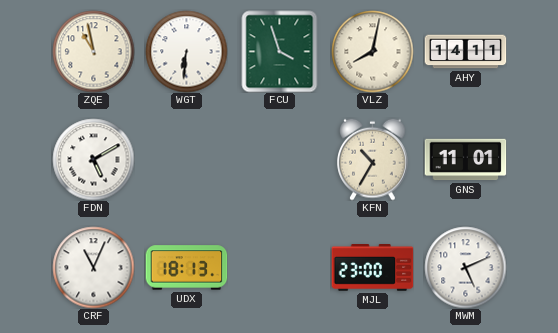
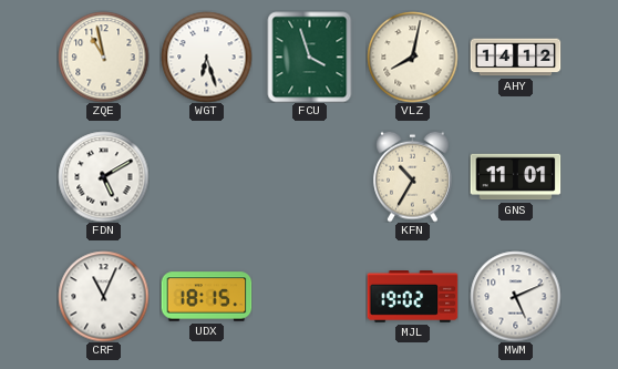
WGT: 6:31 -> 6:27 (206, 57)
AHY: 14:11 -> 14:12 (515, 58)
UDX: 18:13 -> 18:15 (206, 297)
MJL: 23:00 -> 19:02 (412, 297)
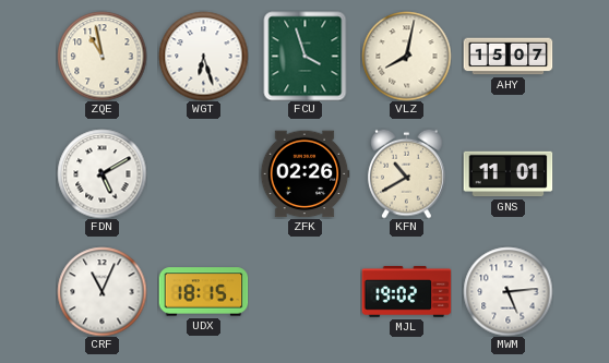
AHY: 14:12 -> 15:07 (507, 57)
ZFK: none -> 02:26 (304, 174)
KFN: 10:35 -> 10:40 (407, 173)
MWM: 5:11 -> 5:14 (507, 291)
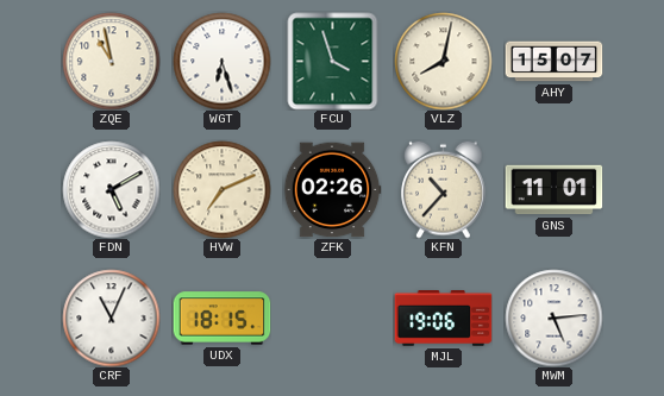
HVW: none -> 7:11 (221, 189)
KFN: 10:40 -> 10:37 (444, 189)
MJL: 19:02 -> 19:06 (443, 319)
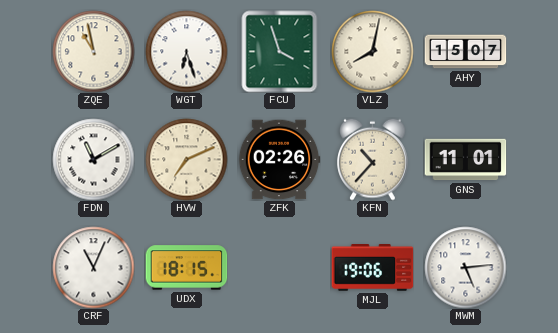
FDN: 5:10 -> 11:10 (93, 159)
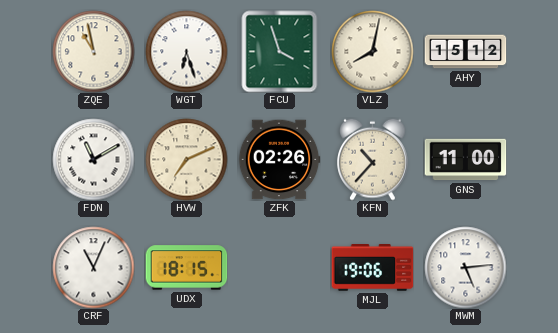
AHY: 15:07 -> 15:12 (465, 52)
GNS: 11:01 -> 11:00 (465, 160)
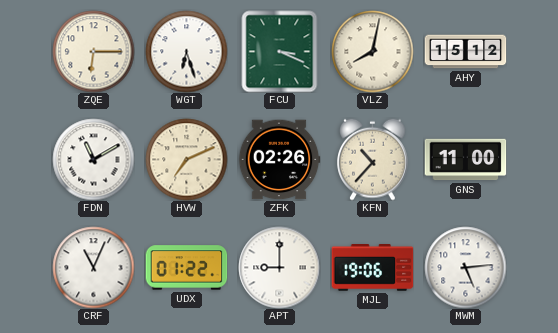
ZQE: 10:58 -> 6:15 (93, 51)
FCU: 3:57 -> 3:19 (280, 51)
UDX: 18:15 -> 01:22 (186, 268)
APT: none -> 9:00 (279, 267)
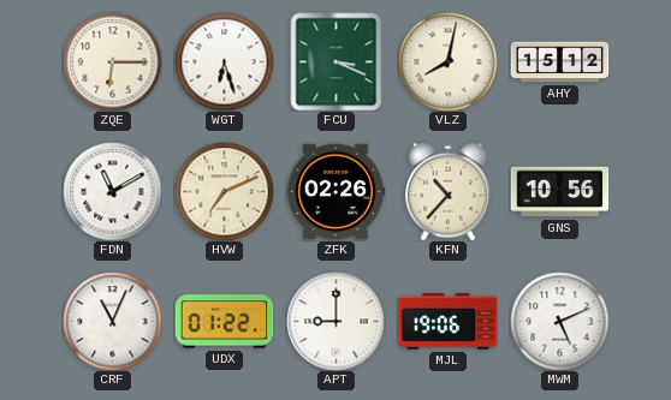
GNS: 11:00 -> 10:56 (559, 192)
MWM: 5:14 -> 5:11 (559, 321)
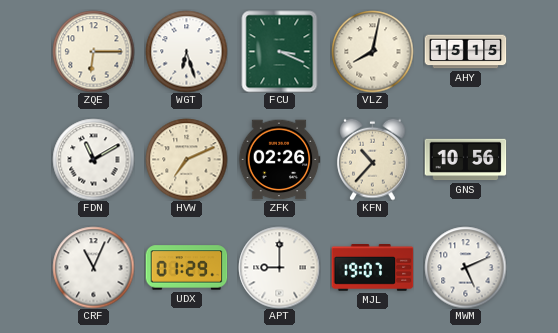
AHY: 15:12 -> 15:15 (465, 52)
UDX: 01:22 -> 01:29 (186, 268)
MJL: 19:06 -> 19:07 (372, 268)
